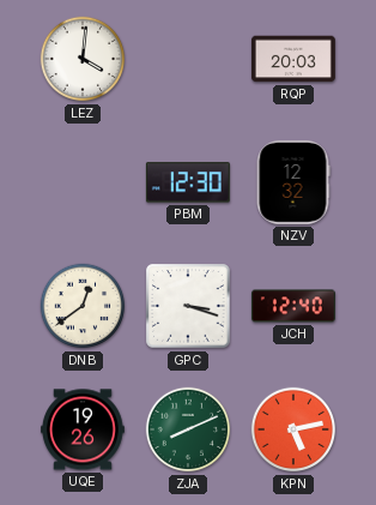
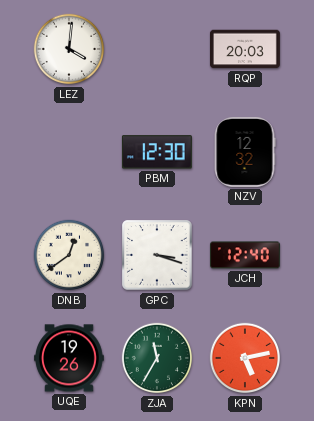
ZJA: 8:11 -> 11:35 (157, 358)
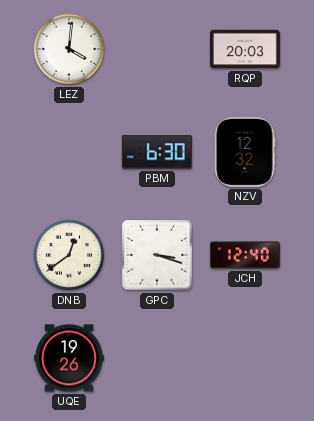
PBM: 12:30 -> 6:30 (157, 152)
ZJA: 11:35 -> none (157, 358)
KPN: 5:13 -> none (245, 358)
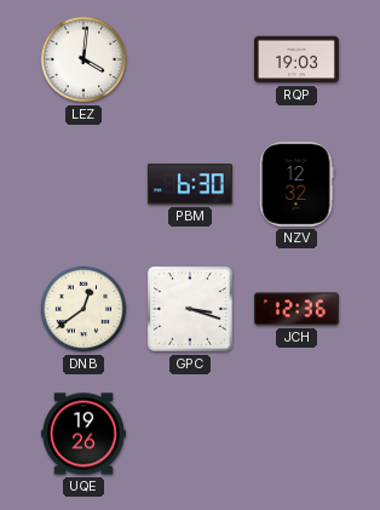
RQP: 20:03 -> 19:03 (296, 59)
JCH: 12:40 -> 12:36 (296, 309)
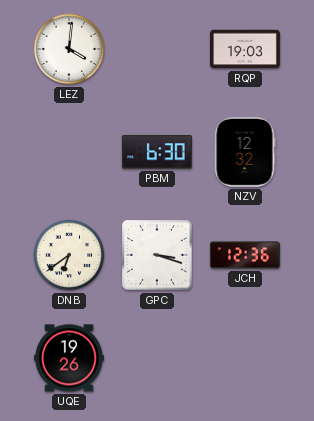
DNB: 12:39 -> 6:39 (69, 255)
